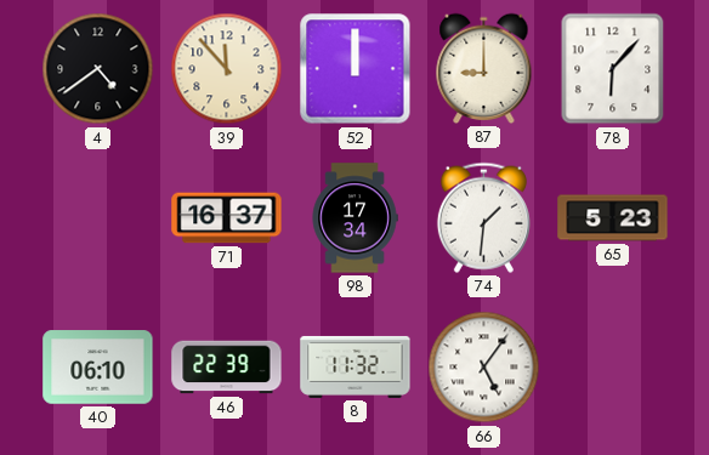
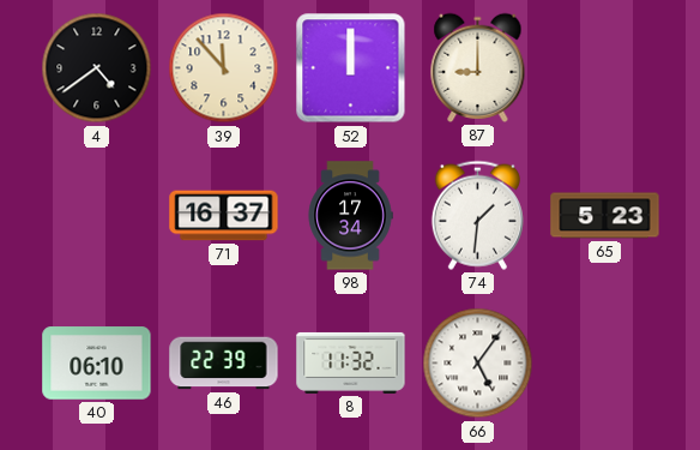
78: 6:07 -> none (613, 69)
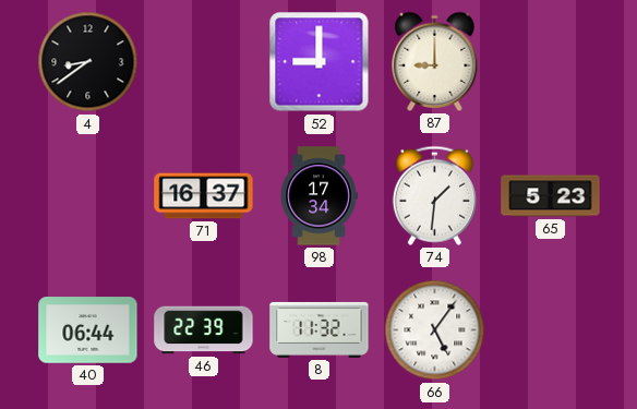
4: 4:39 -> 8:39 (88, 62)
39: 11:53 -> none (224, 68)
52: 12:00 -> 9:00 (320, 62)
40: 06:10 -> 06:44 (88, 330)
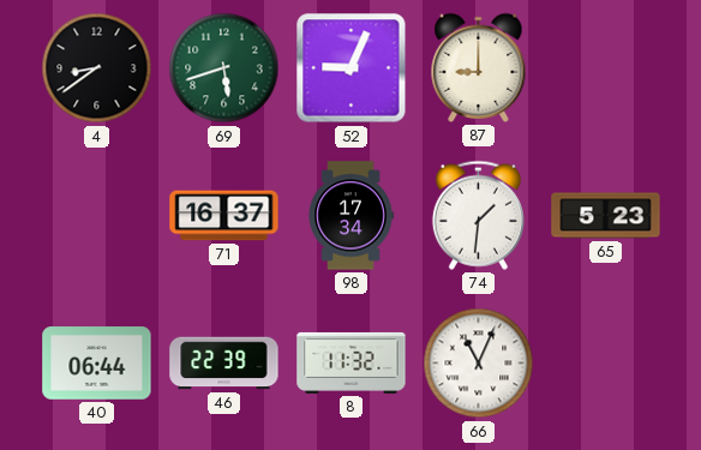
69: none -> 5:42 (224, 68)
52: 9:00 -> 9:04 (352, 68)
66: 5:06 -> 11:04 (479, 364)
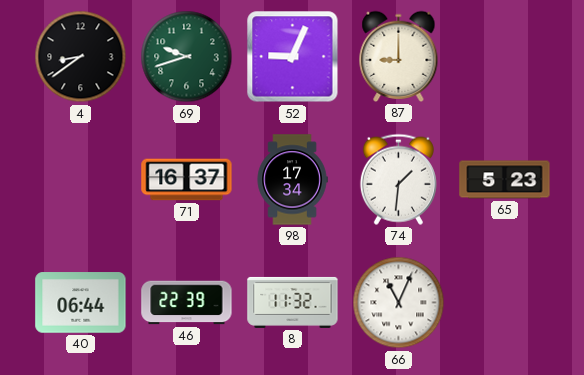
69: 5:42 -> 9:42 (187, 57)
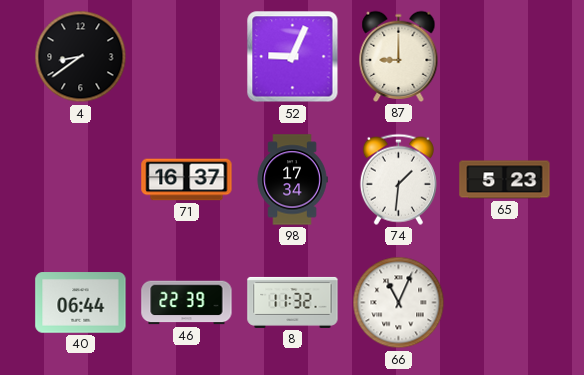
69: 9:42 -> none (187, 57)
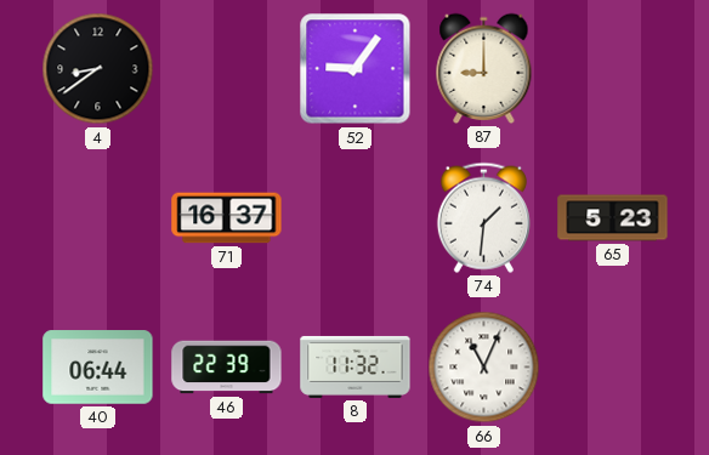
52: 9:04 -> 9:06 (356, 69)
98: 17:34 -> none (292, 180)
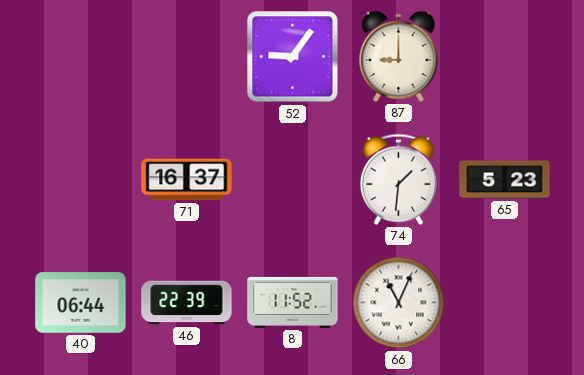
4: 8:39 -> none (98, 69)
8: 11:32 -> 11:52 (293, 302)
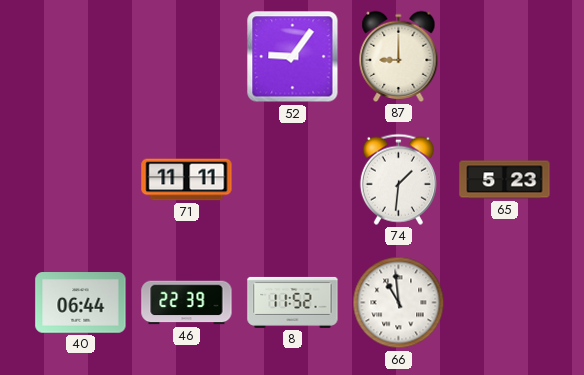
71: 16:37 -> 11:11 (187, 180)
66: 11:04 -> 10:59 (399, 303)
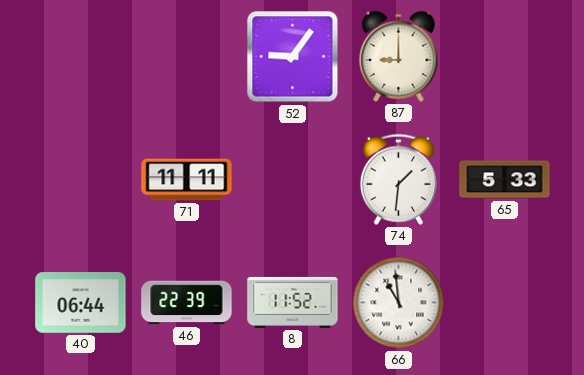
65: 5:23 -> 5:33 (505, 180)
